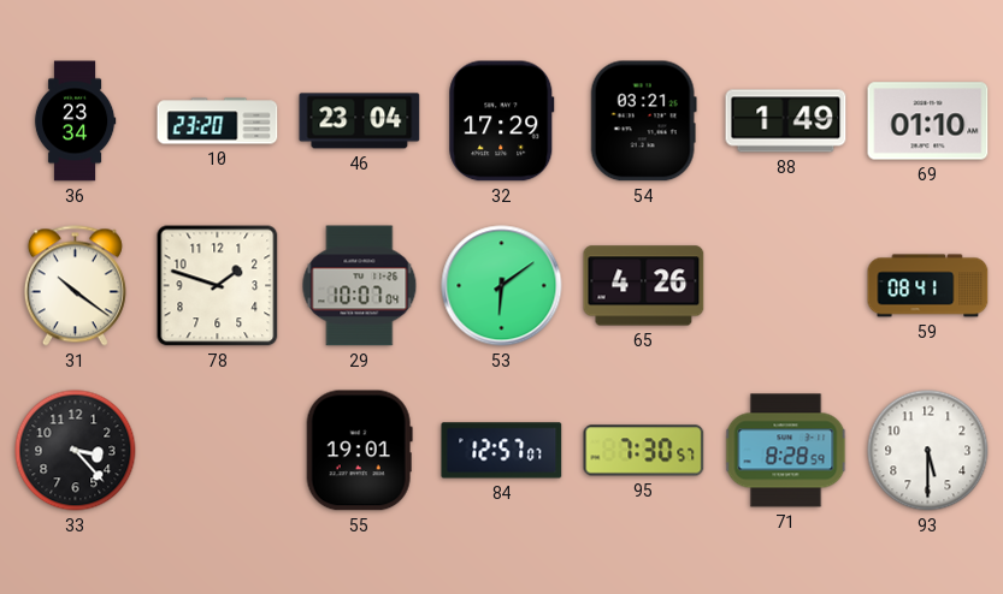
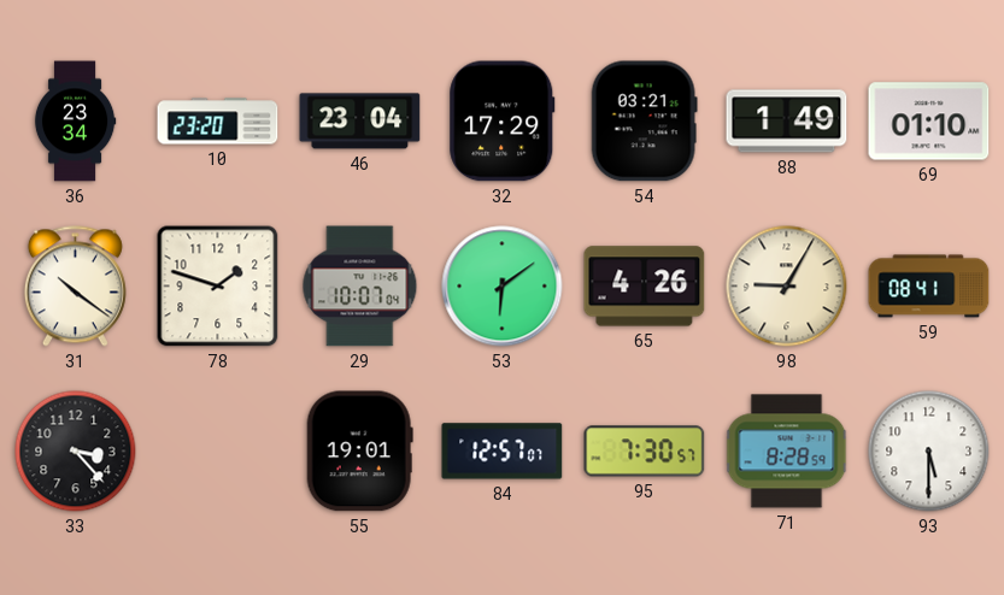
98: none -> 9:05 (787, 287)
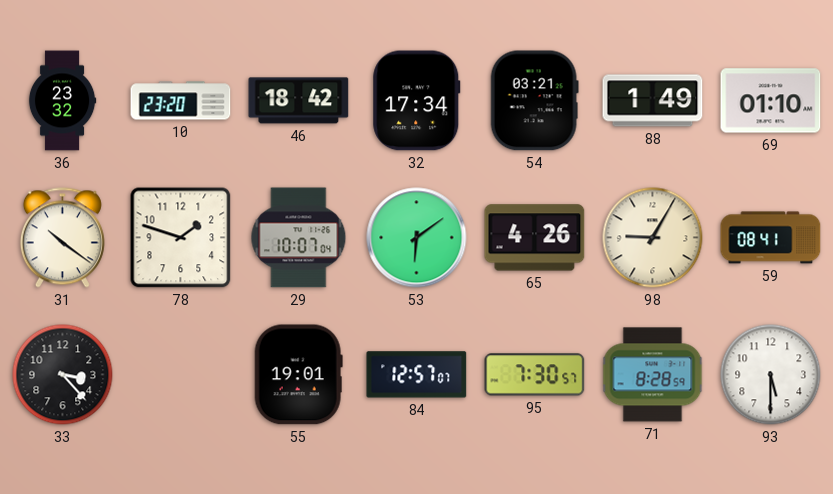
36: 23:34 -> 23:32 (62, 101)
46: 23:04 -> 18:42 (299, 101)
32: 17:29 -> 17:34 (417, 101)
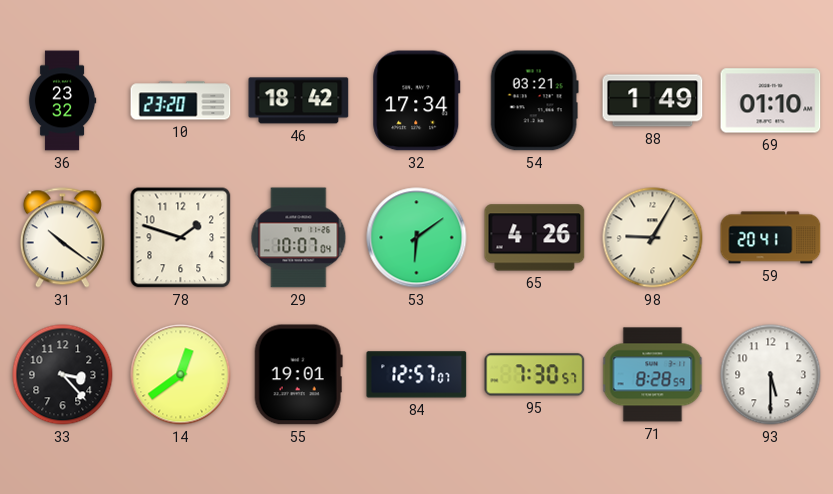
59: 08:41 -> 20:41 (771, 238)
14: none -> 12:39 (181, 375)
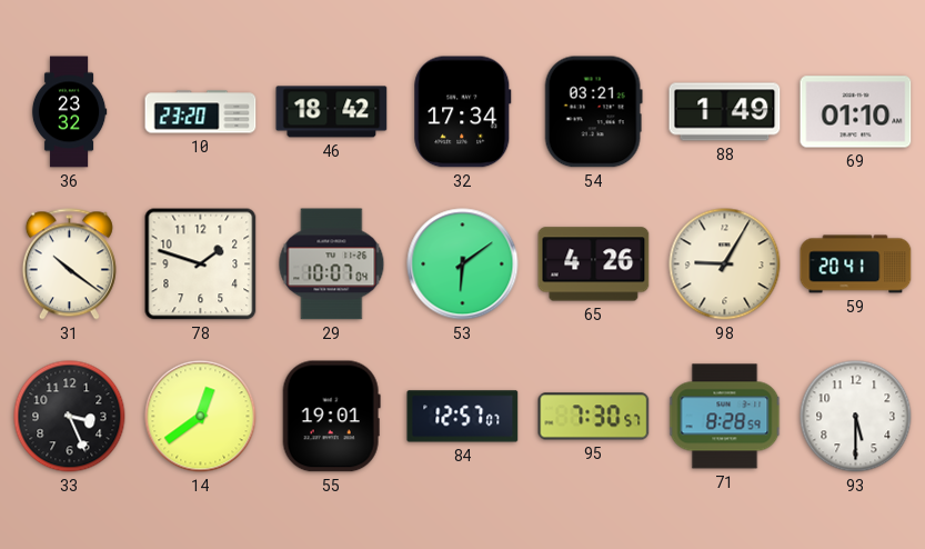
33: 3:23 -> 3:26 (70, 417)
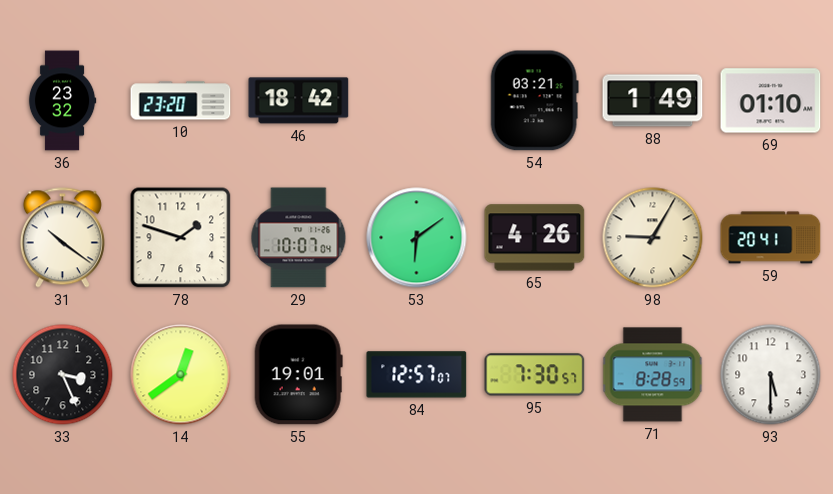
32: 17:34 -> none (463, 112)
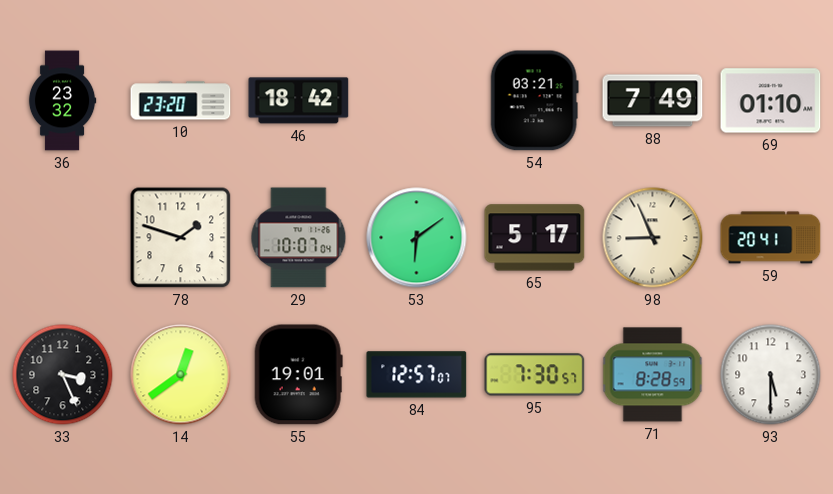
88: 1:49 -> 7:49 (653, 101)
31: 10:21 -> none (62, 238)
65: 4:26 -> 5:17 (535, 238)
98: 9:05 -> 8:56 (653, 238)
